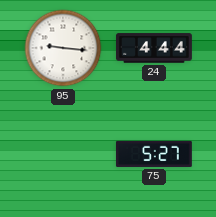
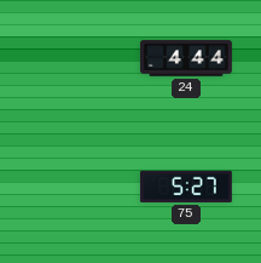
95: 9:16 -> none (63, 48)
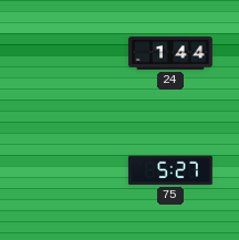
24: 4:44 -> 1:44 (172, 53)
